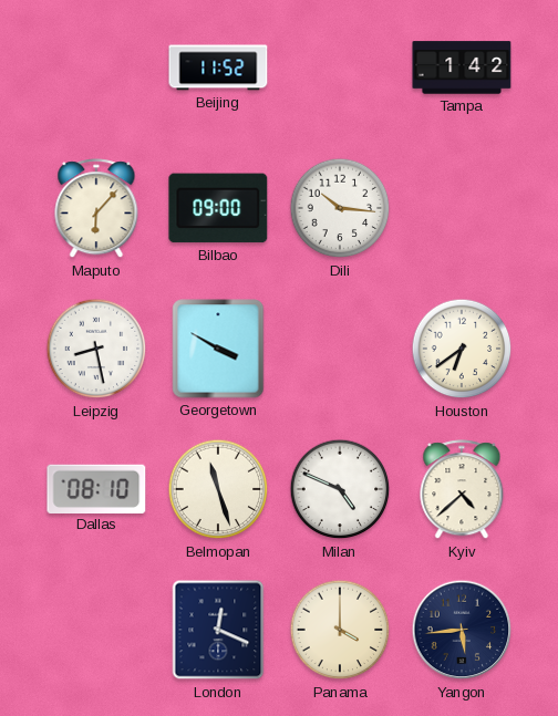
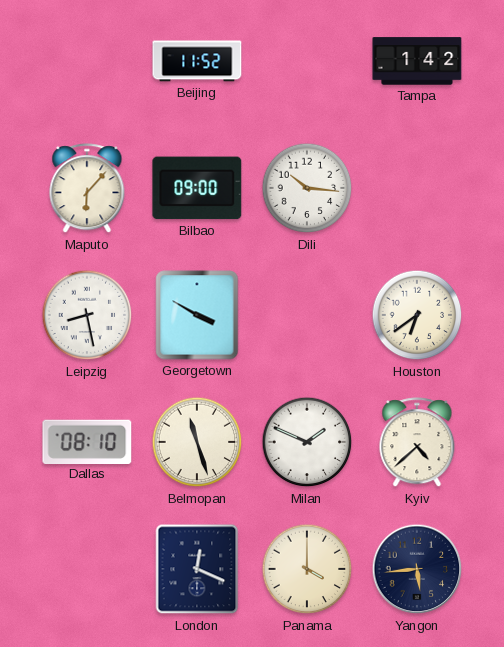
Milan: 4:49 -> 1:49 (307, 442)
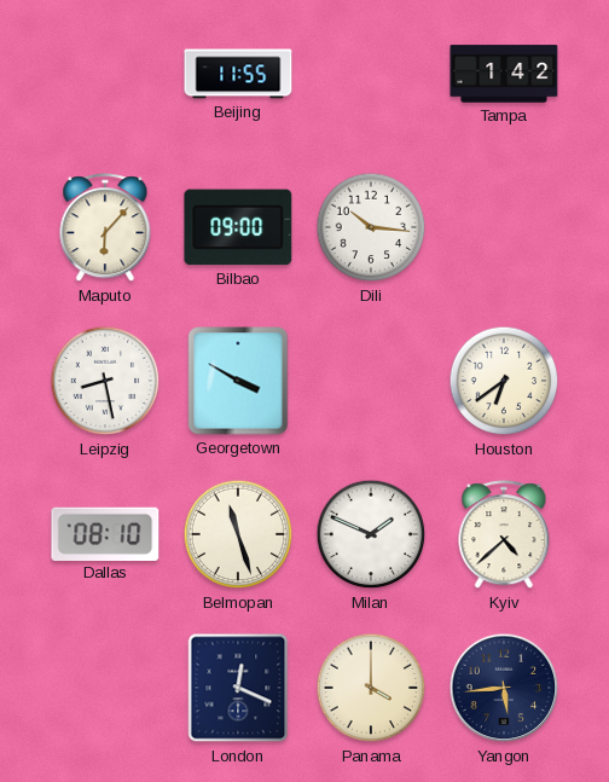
Beijing: 11:52 -> 11:55 (238, 74)
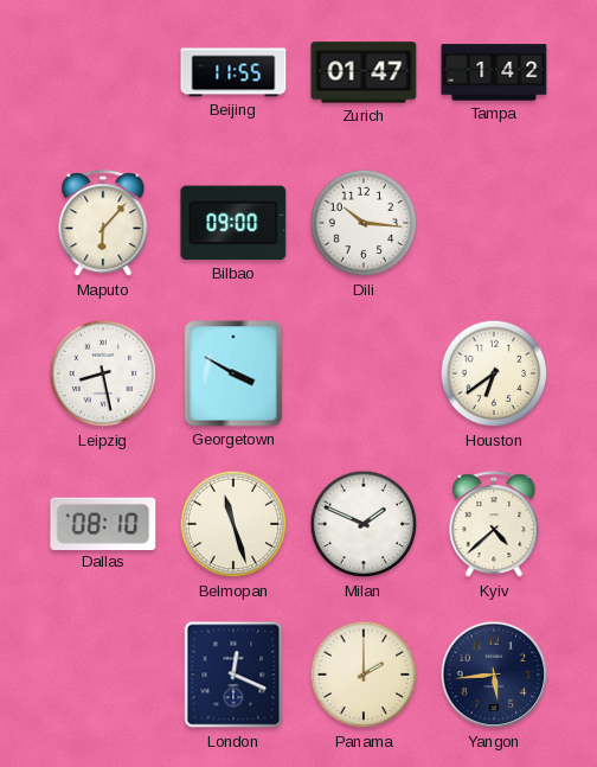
Zurich: none -> 01:47 (364, 72)
Panama: 4:00 -> 2:00 (364, 675)
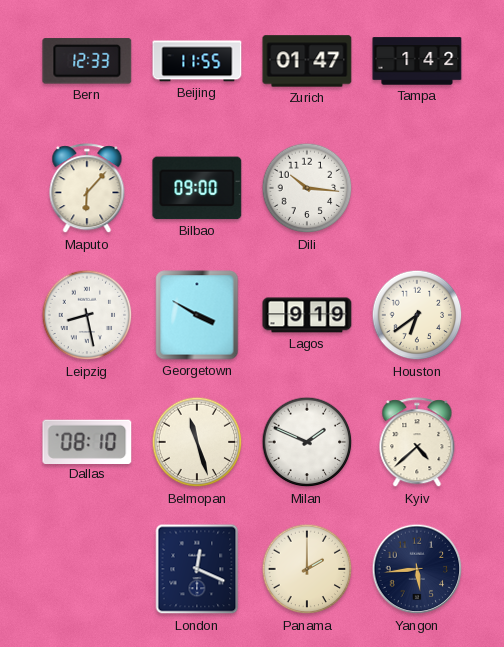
Bern: none -> 12:33 (87, 61)
Lagos: none -> 9:19 (307, 315)
